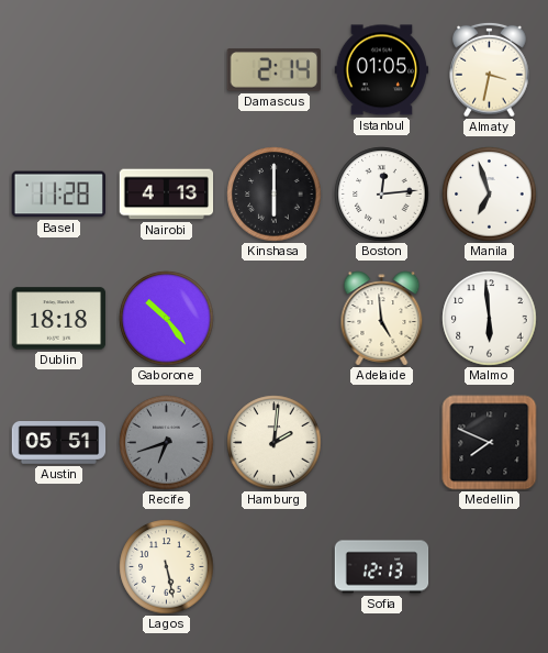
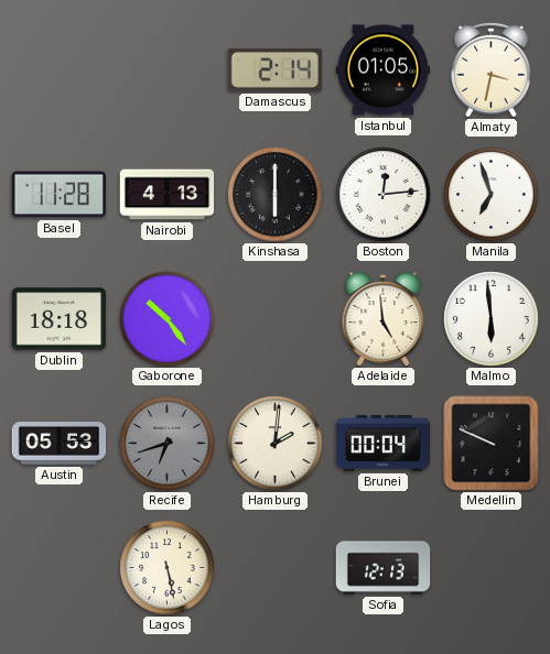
Austin: 05:51 -> 05:53 (60, 444)
Brunei: none -> 00:04 (384, 443)
Medellin: 7:49 -> 9:49 (492, 444)
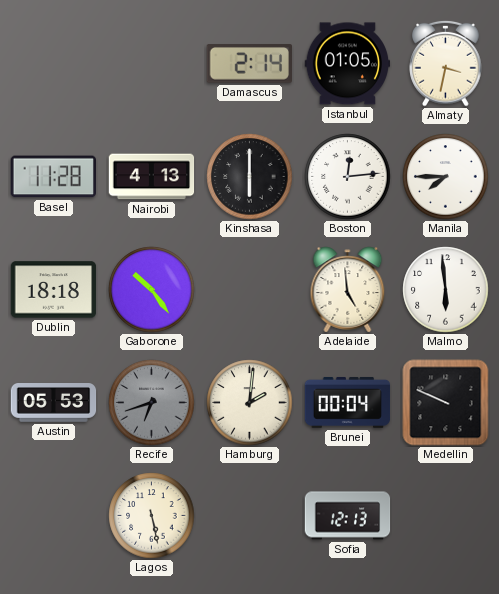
Manila: 6:57 -> 7:45 (446, 177)
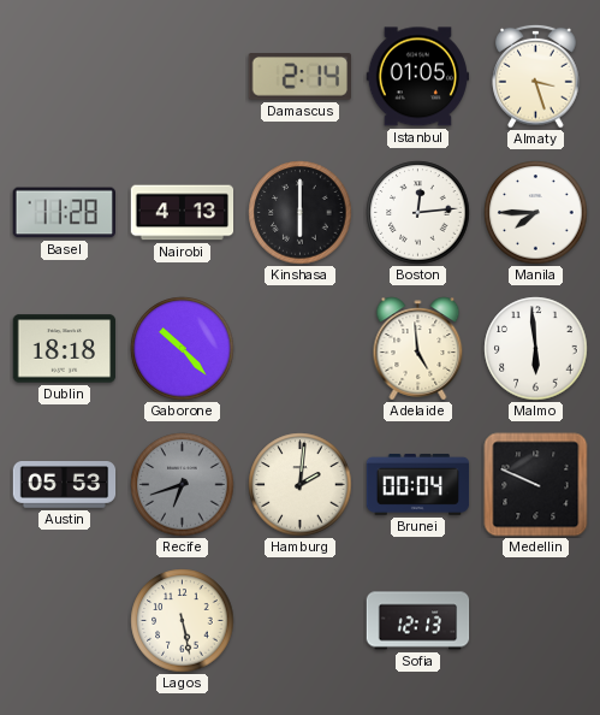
Almaty: 3:32 -> 3:27 (536, 76)
Gaborone: 10:24 -> 10:23 (183, 349)
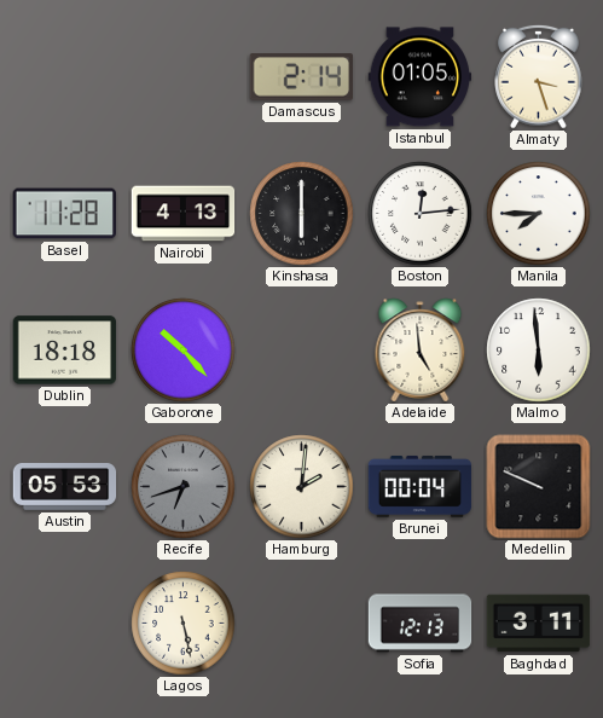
Baghdad: none -> 3:11 (539, 624)
